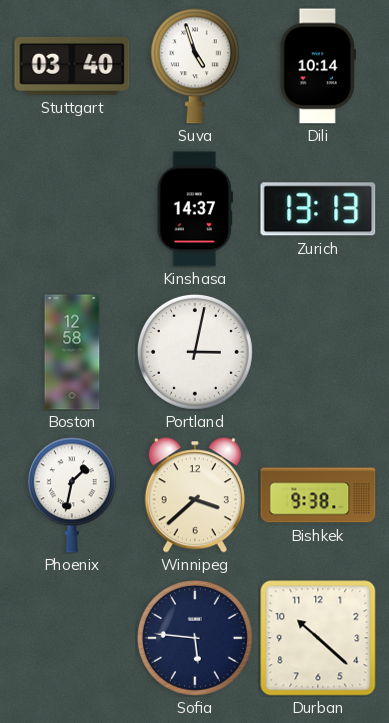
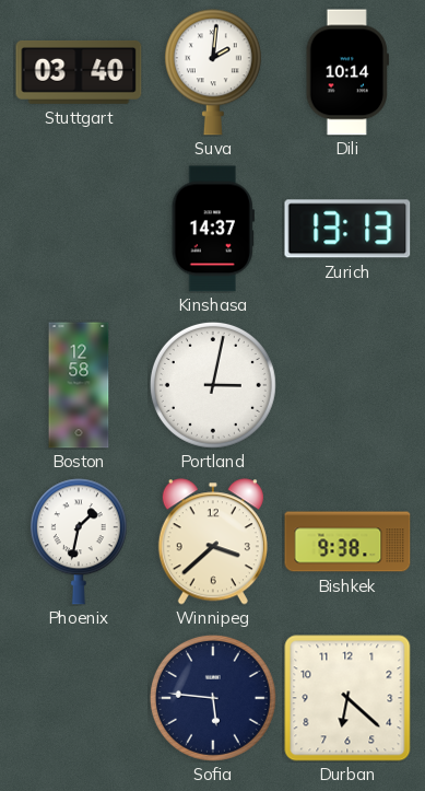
Suva: 4:57 -> 2:01 (213, 72)
Durban: 10:22 -> 6:22 (347, 698)
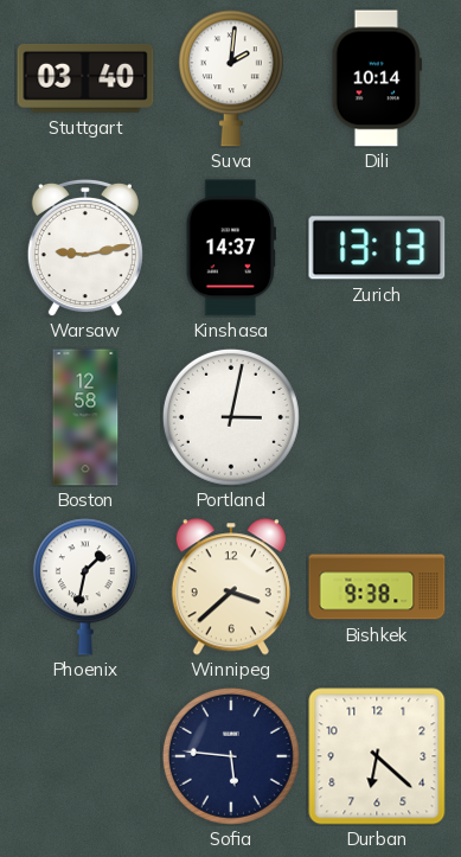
Warsaw: none -> 9:13 (85, 248)
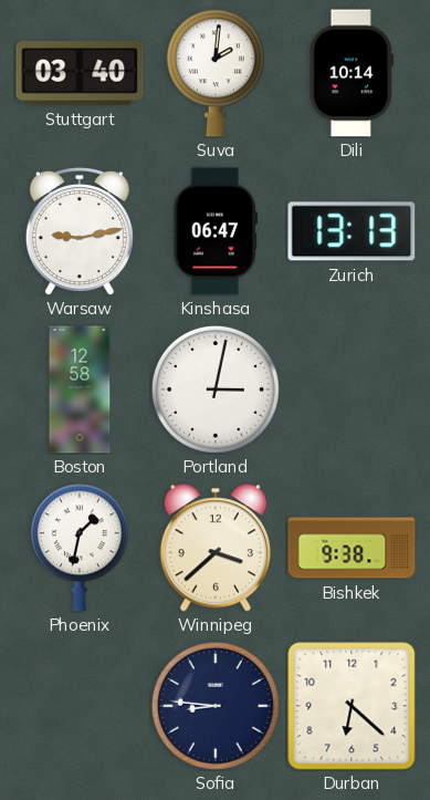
Kinshasa: 14:37 -> 06:47 (216, 231)
Sofia: 5:46 -> 8:46 (216, 706)
